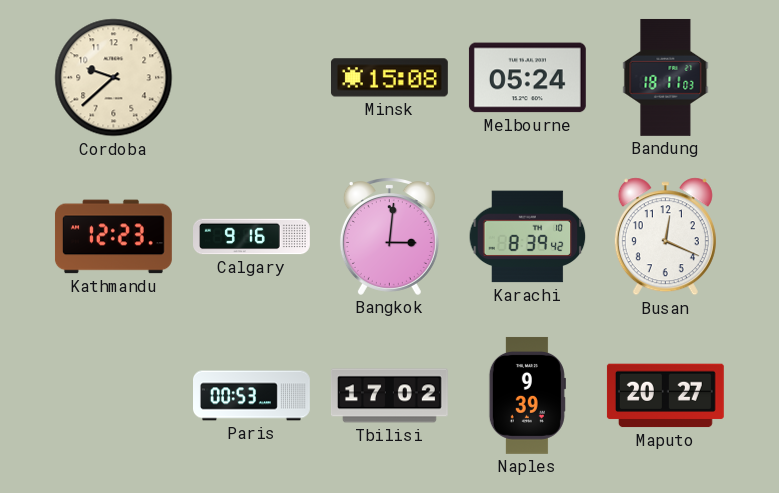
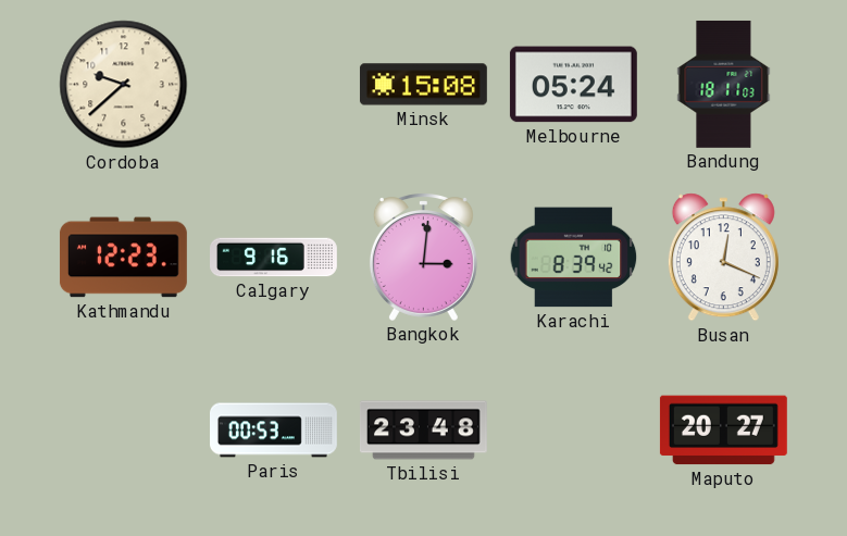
Tbilisi: 17:02 -> 23:48 (423, 431)
Naples: 9:39 -> none (527, 395)
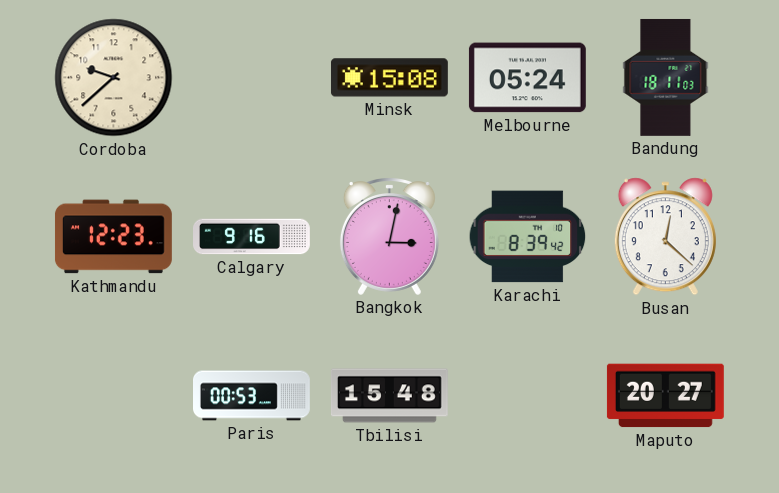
Bangkok: 3:01 -> 3:02 (389, 236)
Busan: 12:19 -> 12:22 (665, 237)
Tbilisi: 23:48 -> 15:48 (389, 396)
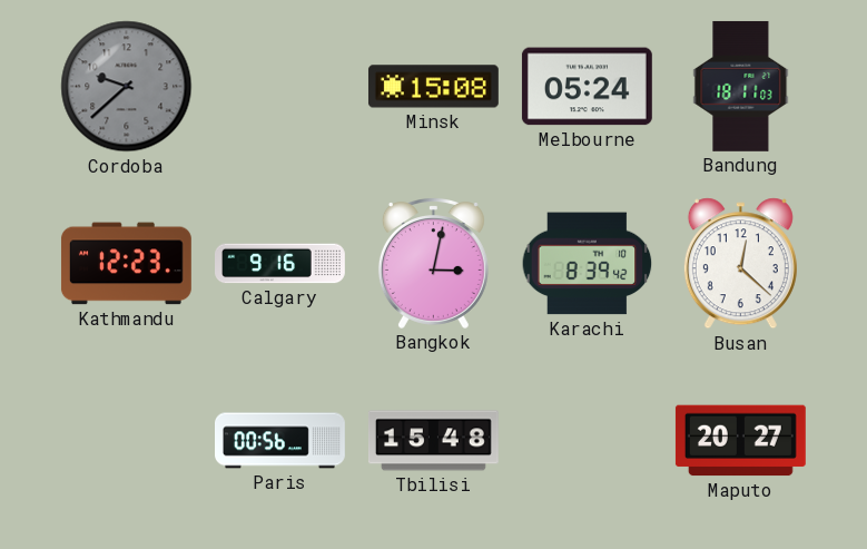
Cordoba dial: cream -> grey (127, 87)
Paris: 00:53 -> 00:56 (280, 441)
